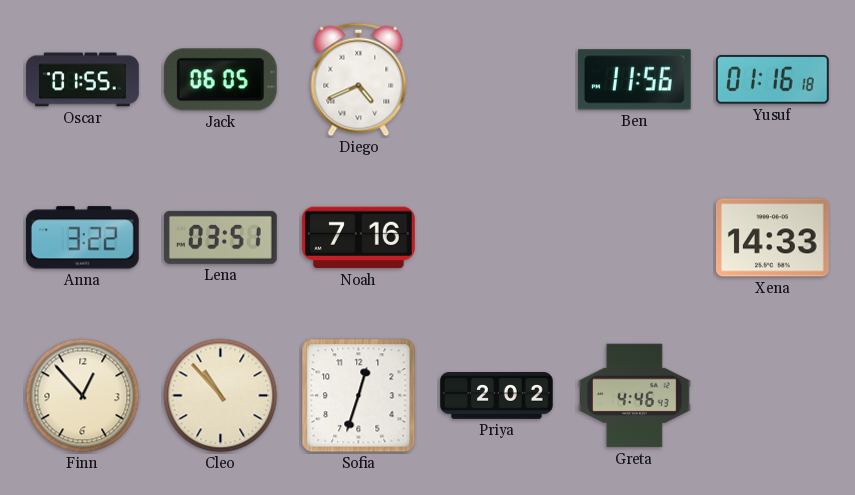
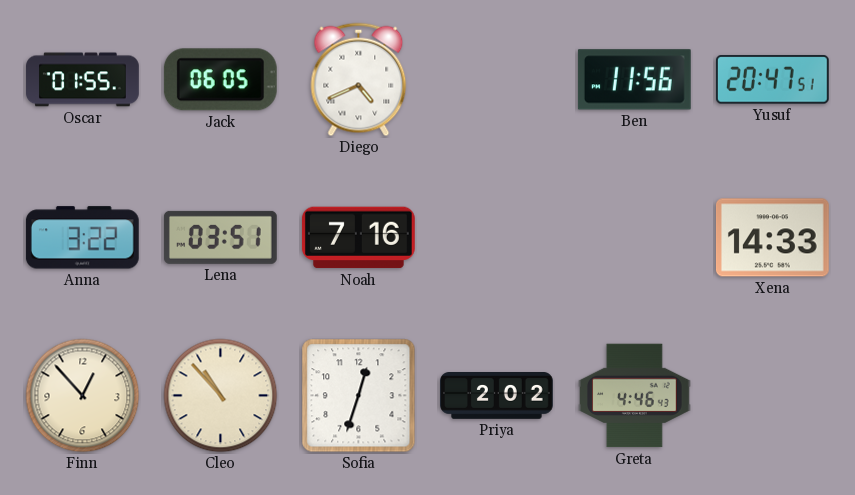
Yusuf: 01:16 -> 20:47 (772, 80)
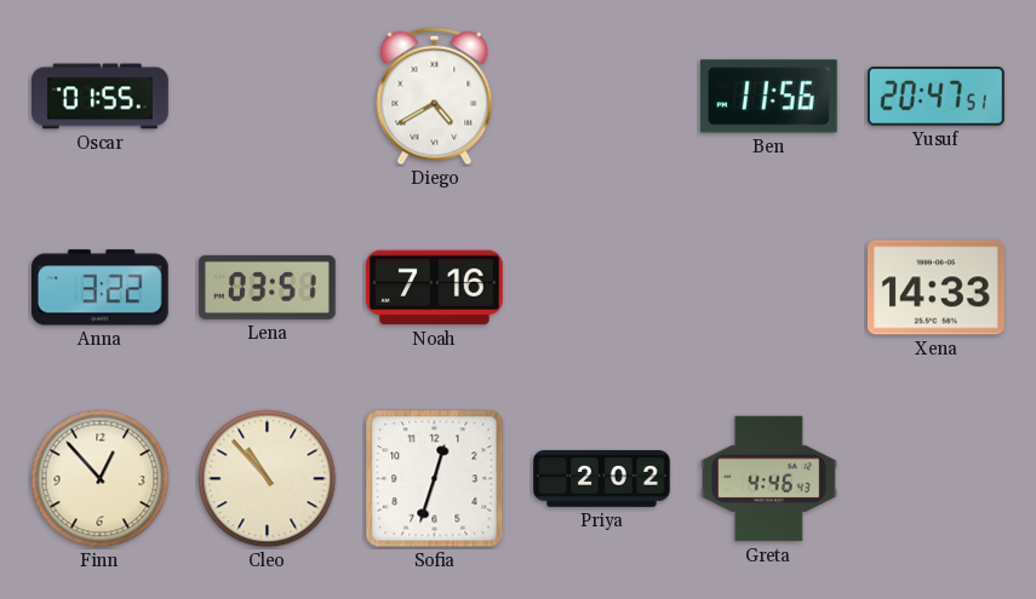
Jack: 06:05 -> none (220, 80)
Diego: 4:41 -> 4:40 (435, 97)
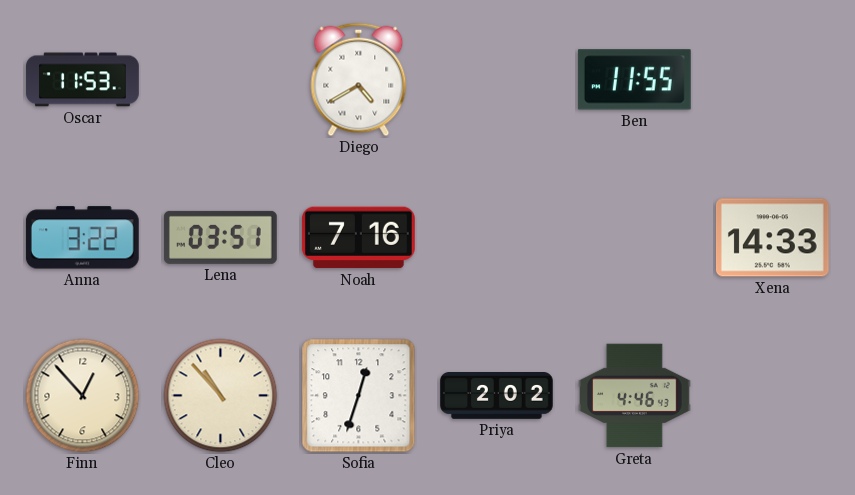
Oscar: 01:55 -> 11:53 (83, 80)
Ben: 11:56 -> 11:55 (634, 80)
Yusuf: 20:47 -> none (935, 97)
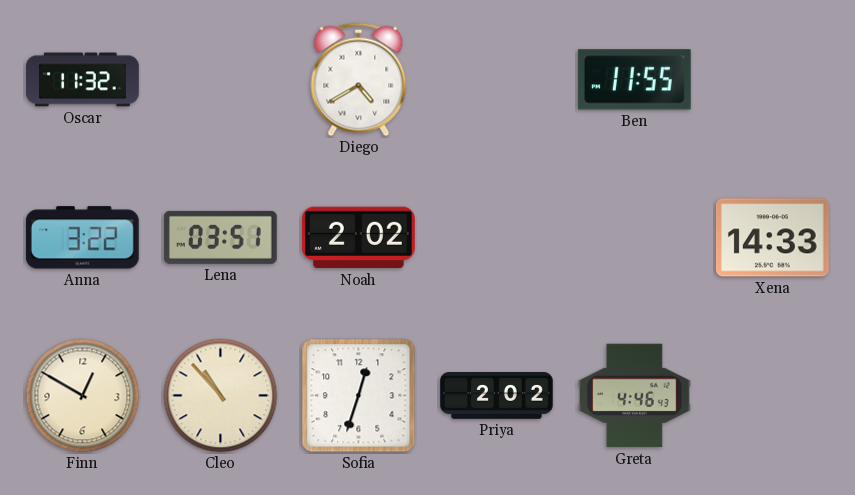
Oscar: 11:53 -> 11:32 (83, 80)
Noah: 7:16 -> 2:02 (358, 238)
Finn: 12:53 -> 12:50 (83, 396)
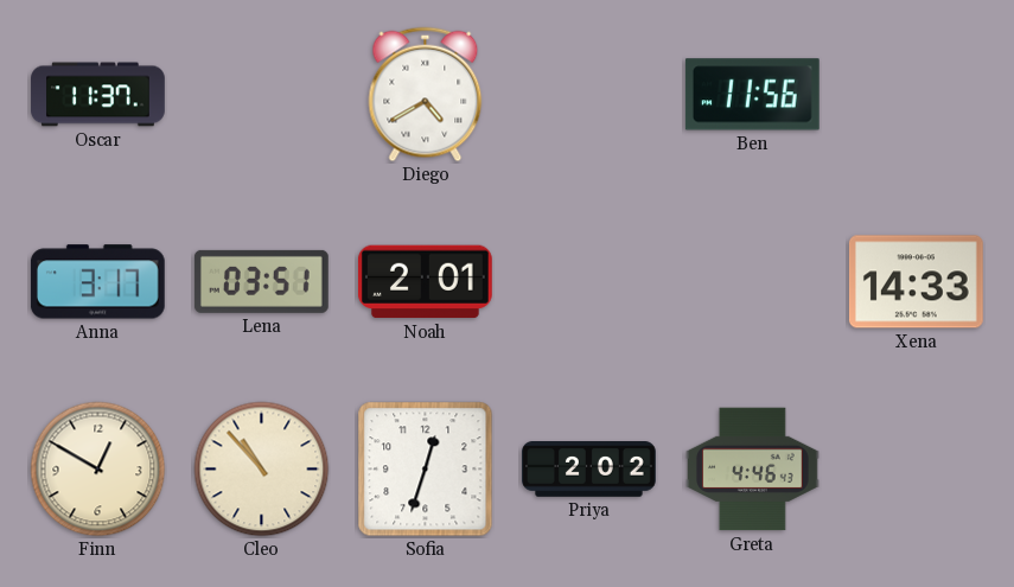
Oscar: 11:32 -> 11:37 (98, 95)
Ben: 11:55 -> 11:56 (752, 95)
Anna: 3:22 -> 3:17 (97, 282)
Noah: 2:02 -> 2:01 (425, 282)
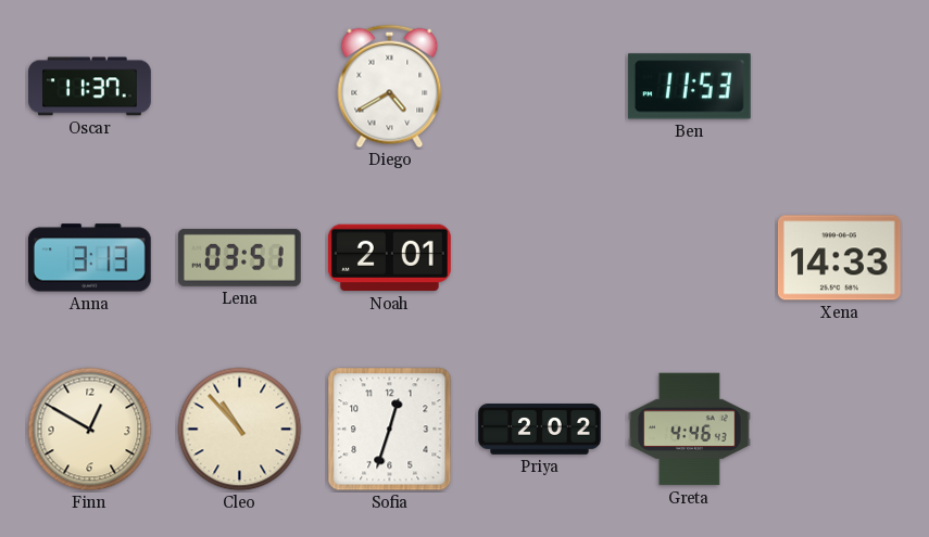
Ben: 11:56 -> 11:53 (689, 87)
Anna: 3:17 -> 3:13 (89, 258)
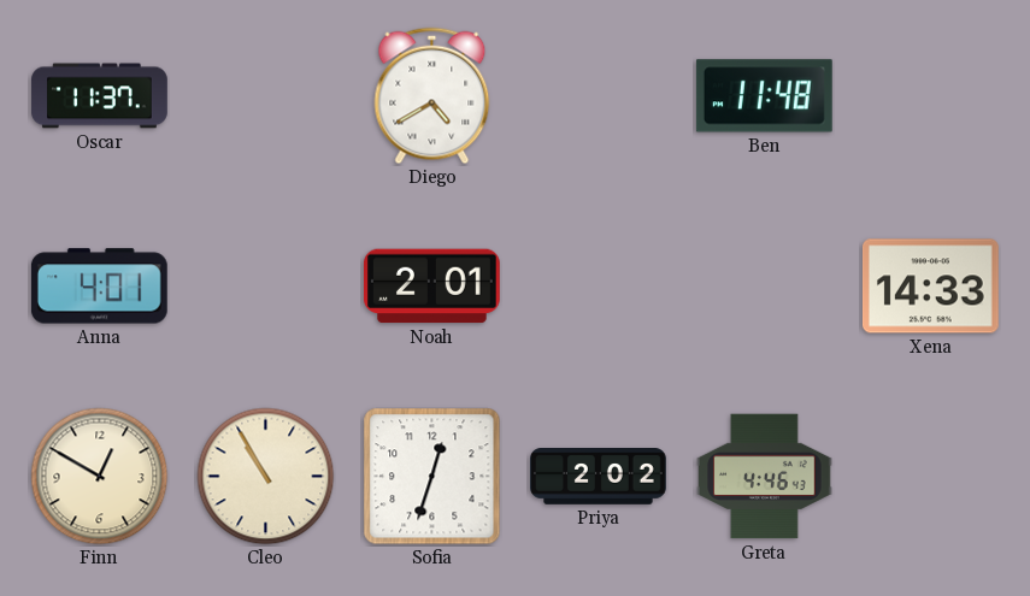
Ben: 11:53 -> 11:48 (764, 96)
Anna: 3:13 -> 4:01 (99, 287)
Lena: 03:51 -> none (240, 257)
Cleo: 10:53 -> 10:55 (266, 477)
